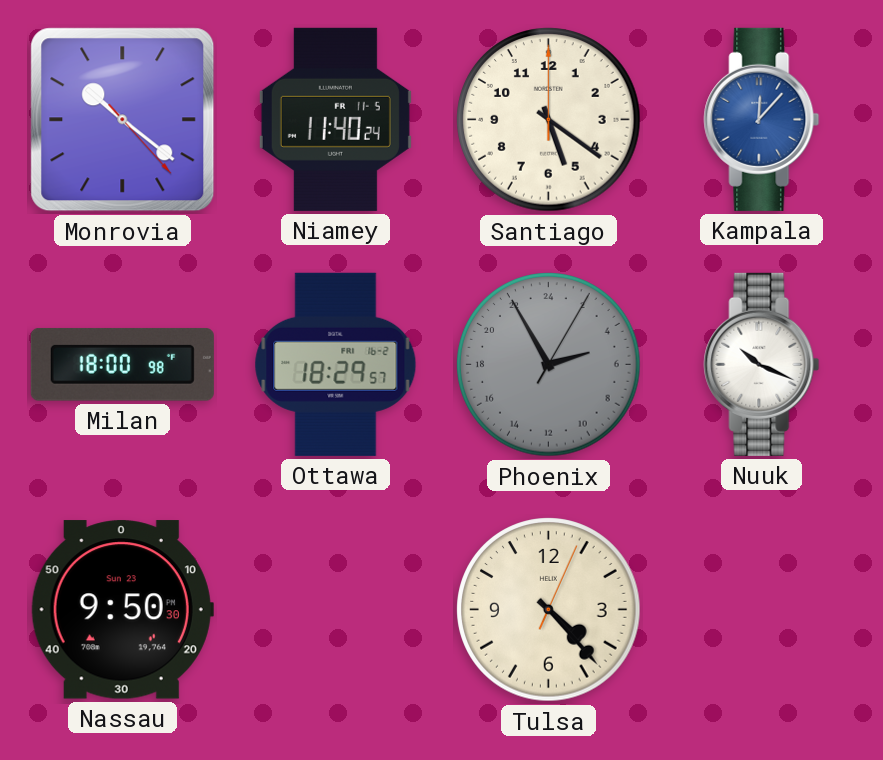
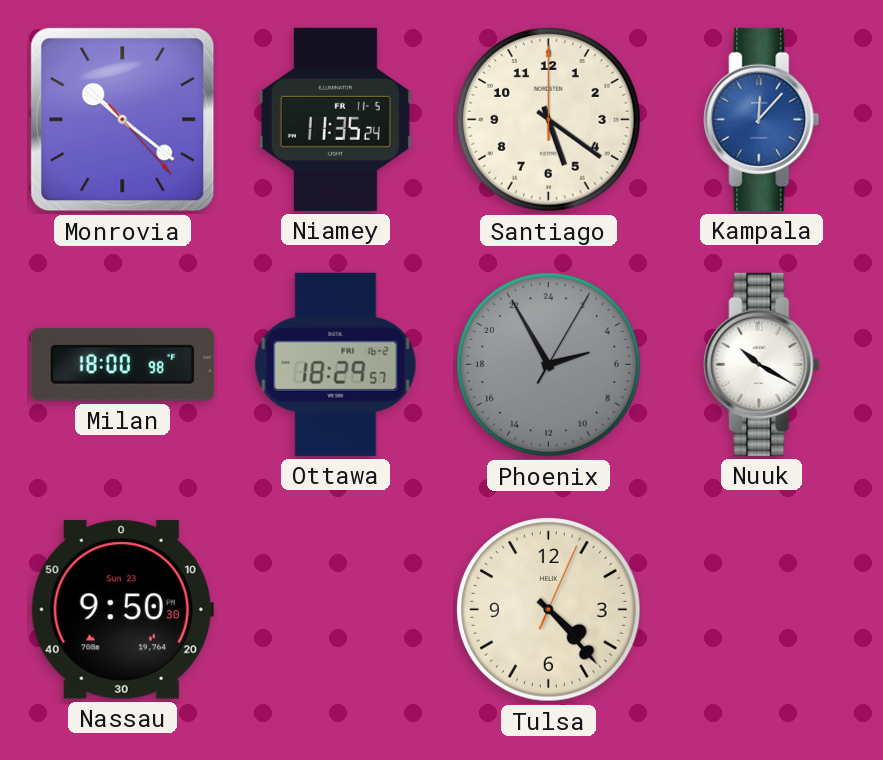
Niamey: 11:40 -> 11:35 (335, 119)
Nuuk: 10:19 -> 10:20 (762, 364)
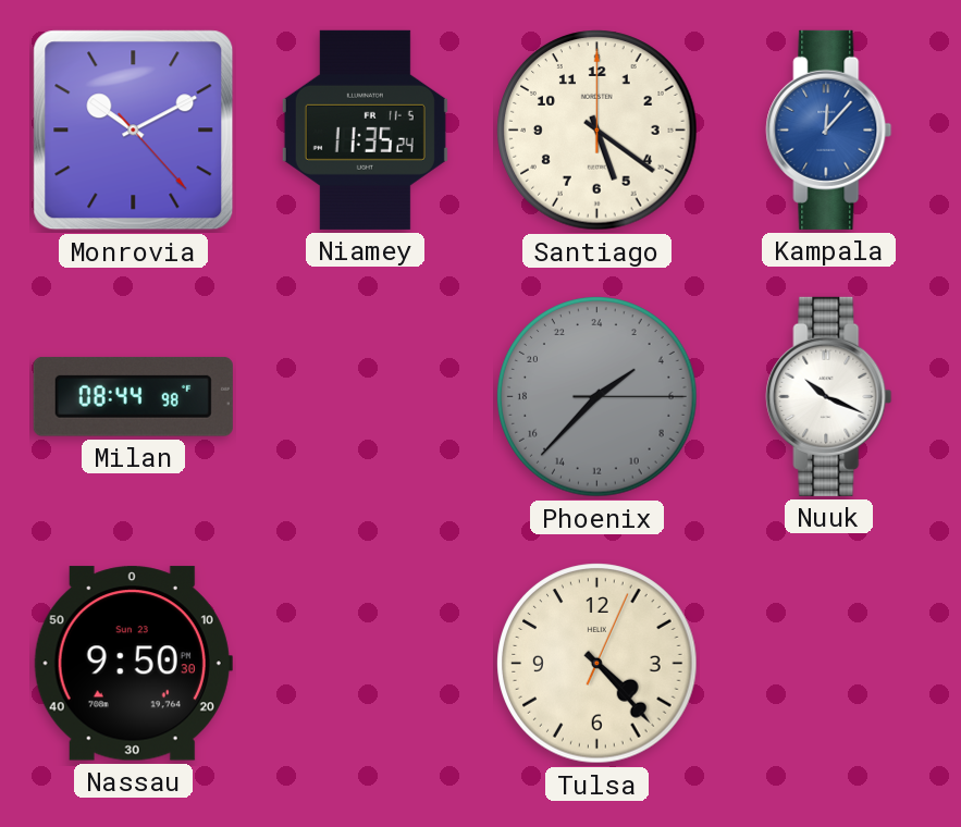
Monrovia: 10:21 -> 10:10 (134, 131)
Milan: 18:00 -> 08:44 (133, 396)
Ottawa: 18:29 -> none (336, 364)
Phoenix: 4:55 -> 3:37 (597, 397)
Nuuk: 10:20 -> 10:19 (829, 396)
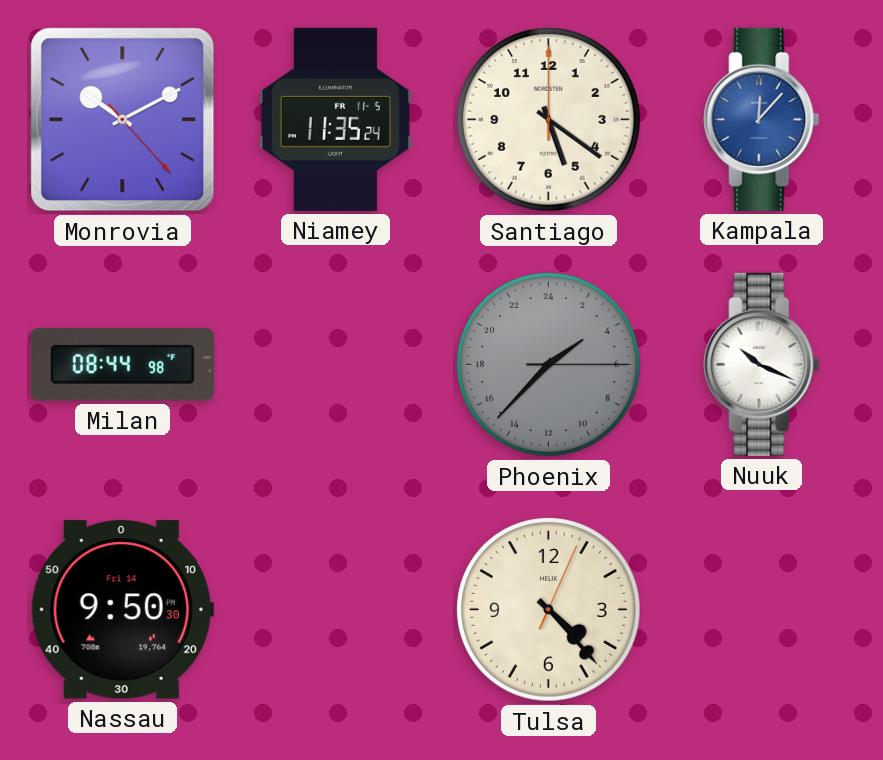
Nassau date: Sun 23 -> Fri 14 (122, 610)
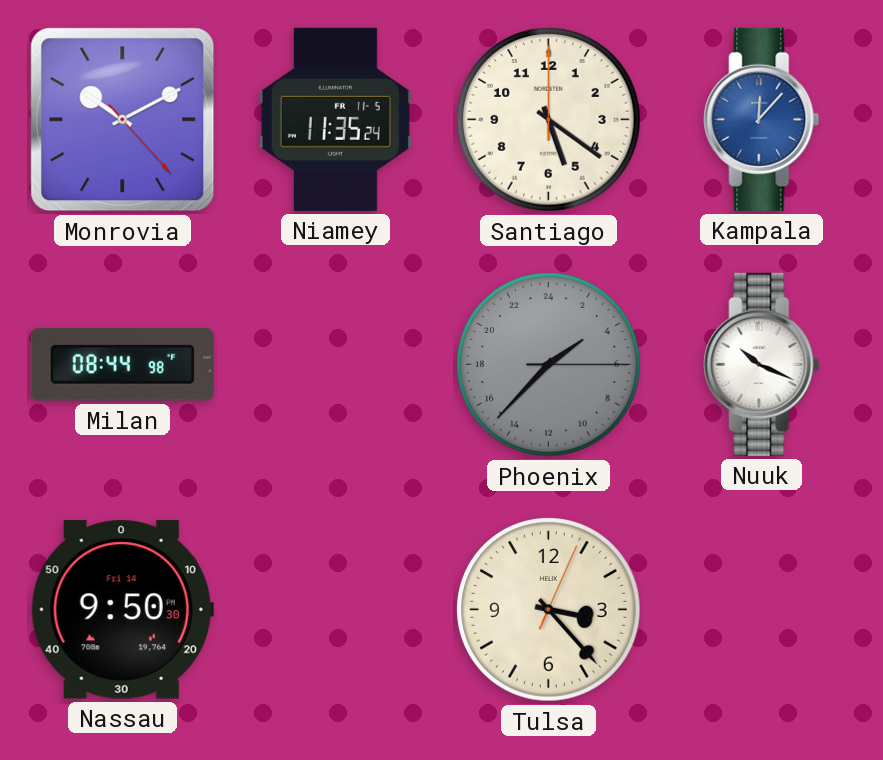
Tulsa: 4:23 -> 3:23 (549, 610)
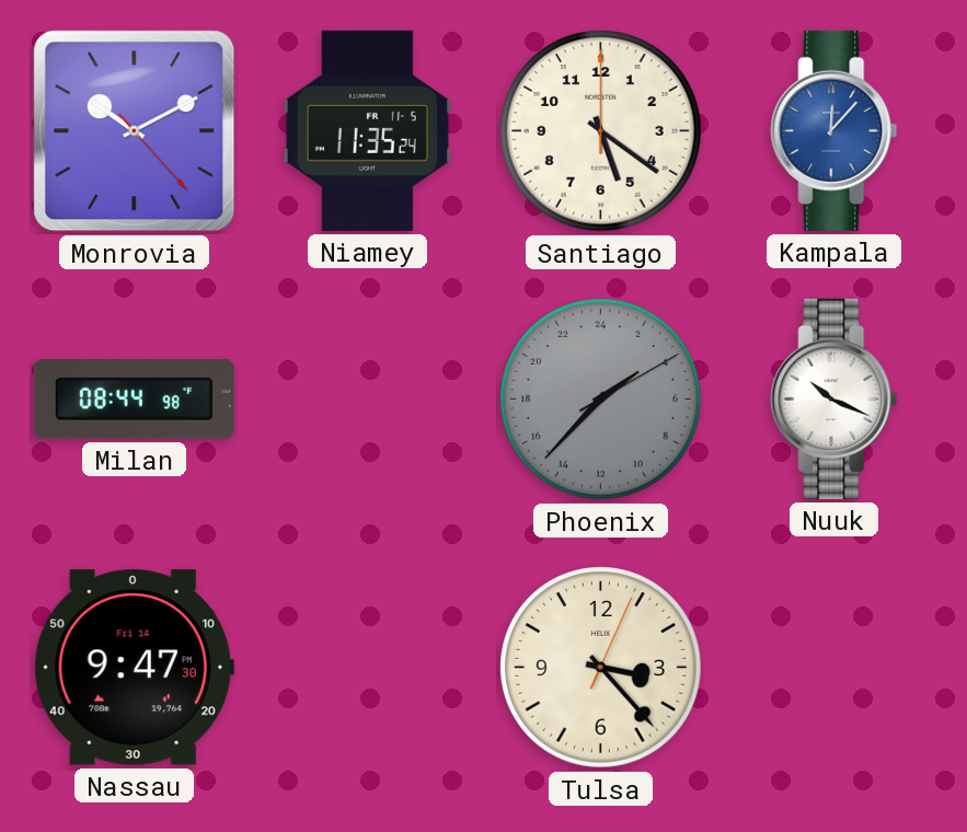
Phoenix: 3:37:15 -> 3:37:10 (601, 400)
Nassau: 9:50 -> 9:47 (134, 668)
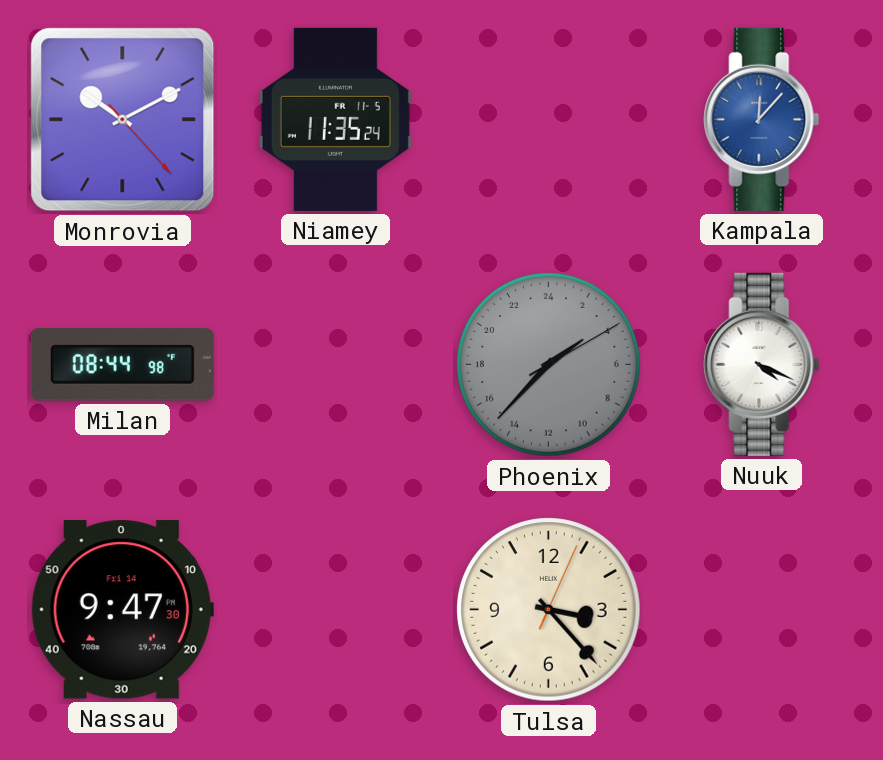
Santiago: 5:21 -> none (601, 131)
Nuuk: 10:19 -> 4:19 (762, 364)
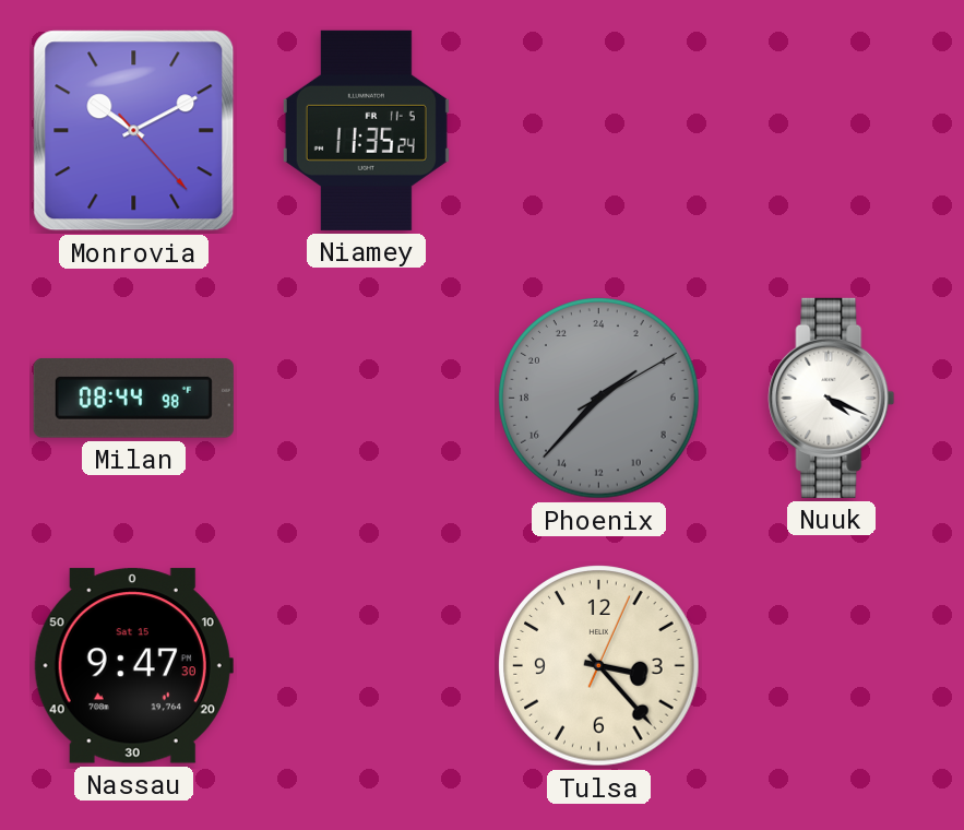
Kampala: 12:07 -> none (762, 119)
Nassau date: Fri 14 -> Sat 15 (133, 666)
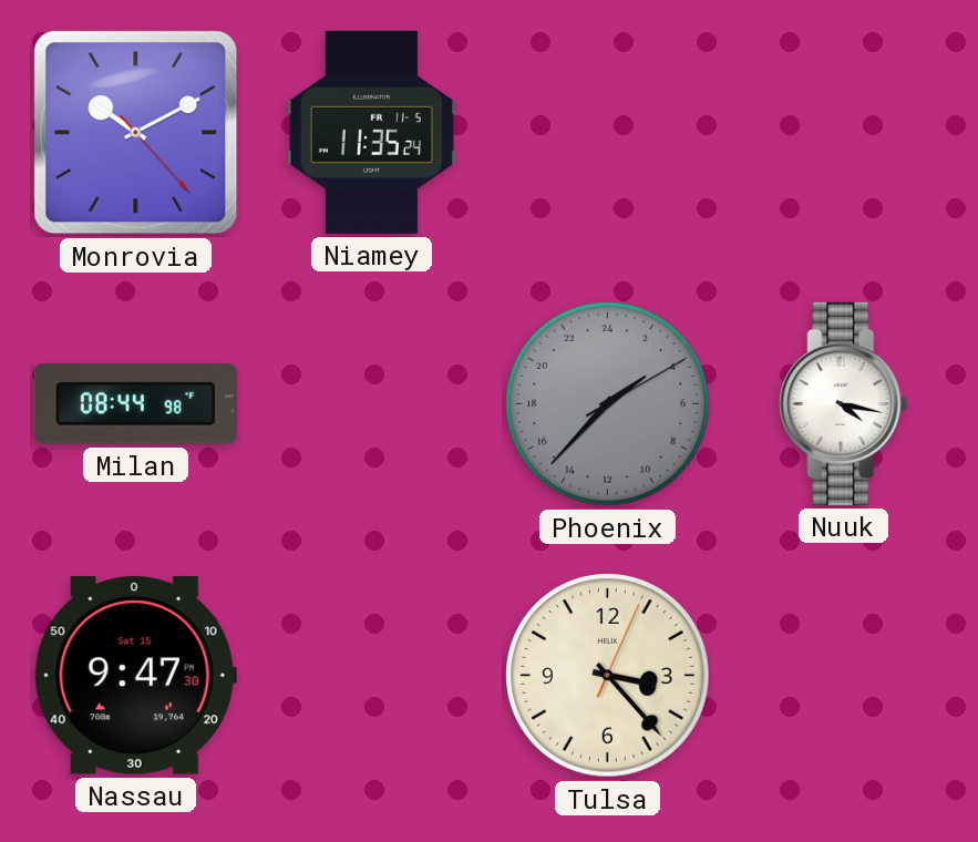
Nuuk: 4:19 -> 4:17 (844, 403)
